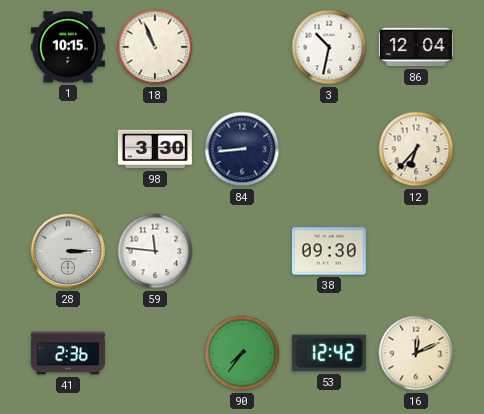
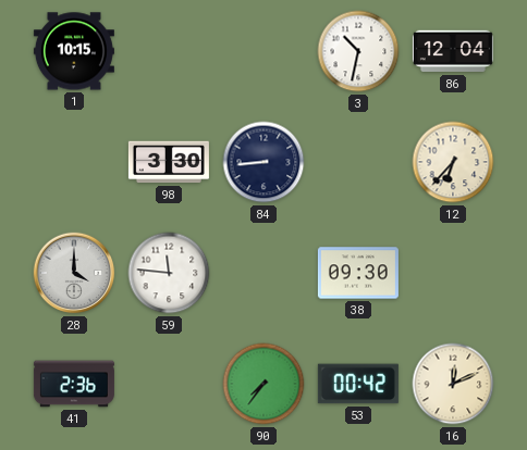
18: 10:56 -> none (155, 47)
28: 3:15 -> 4:00 (74, 273)
53: 12:42 -> 00:42 (358, 384)
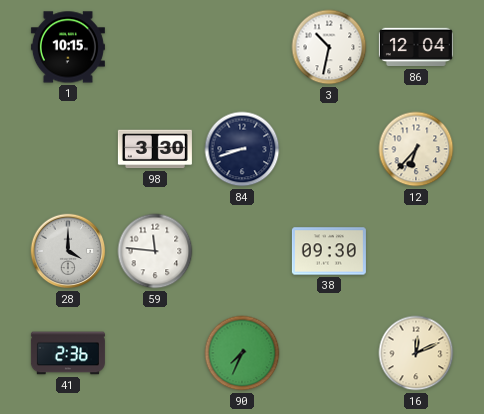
84: 8:44 -> 8:42 (242, 149)
90: 7:36 -> 7:34 (242, 353)
53: 00:42 -> none (358, 384)
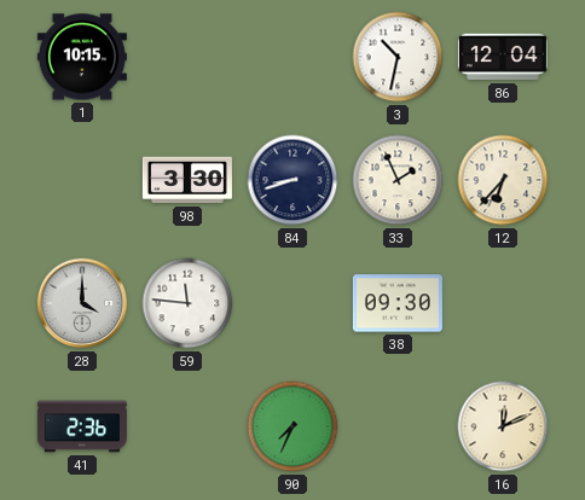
33: none -> 1:56 (398, 180)
